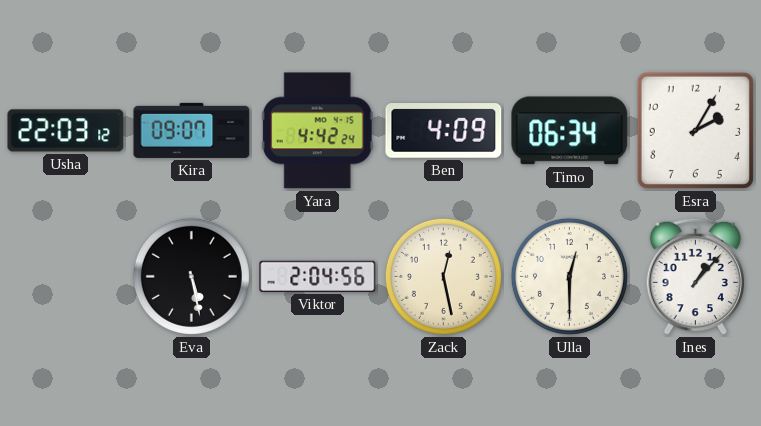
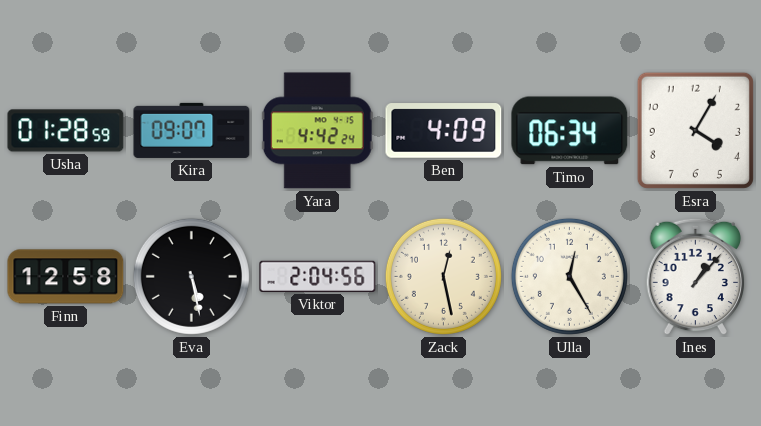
Usha: 22:03 -> 01:28 (66, 131)
Esra: 2:05 -> 4:05 (695, 130)
Finn: none -> 12:58 (66, 277)
Ulla: 12:30 -> 12:25 (569, 276)
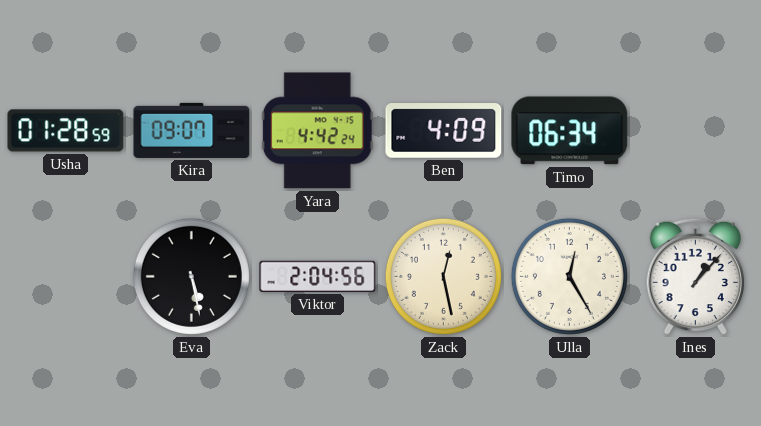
Esra: 4:05 -> none (695, 130)
Finn: 12:58 -> none (66, 277)
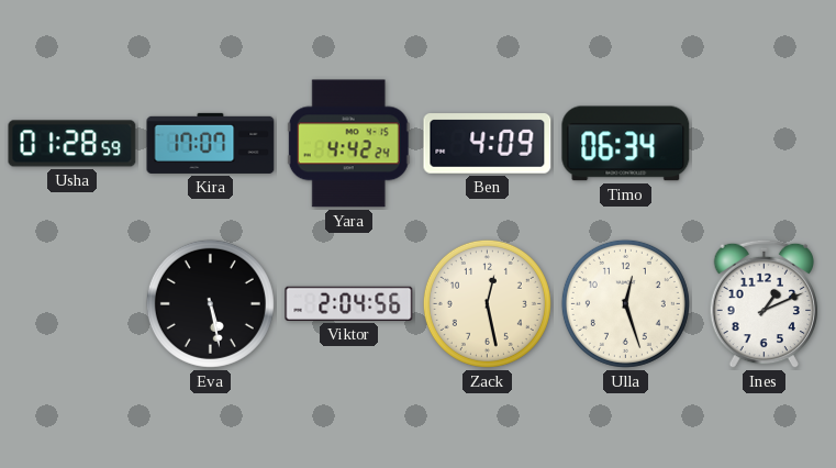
Kira: 09:07 -> 17:07 (211, 143)
Ulla: 12:25 -> 12:27 (625, 303)
Ines: 1:07 -> 1:11 (765, 304)
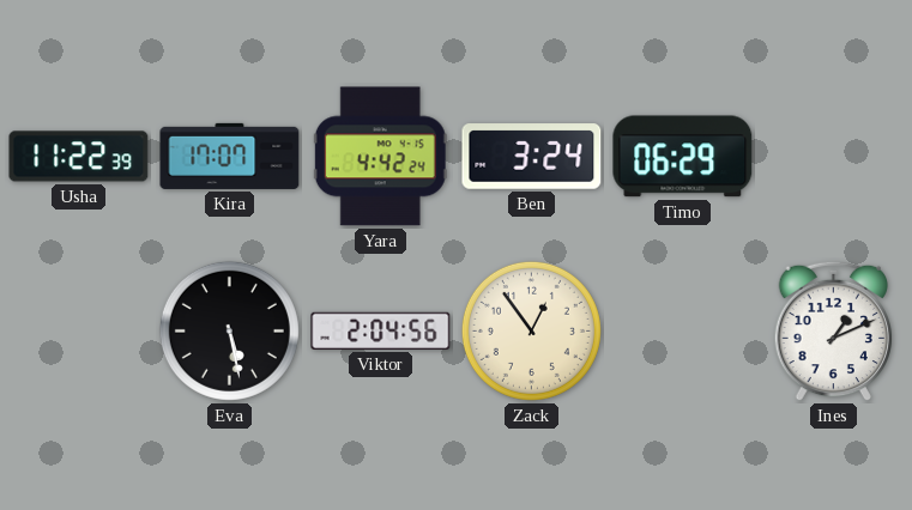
Usha: 01:28 -> 11:22 (79, 157)
Ben: 4:09 -> 3:24 (532, 157)
Timo: 06:34 -> 06:29 (683, 157)
Zack: 12:28 -> 12:54 (531, 330)
Ulla: 12:27 -> none (625, 303)
